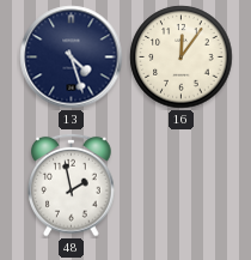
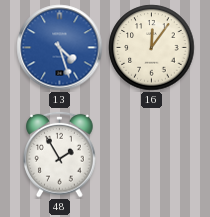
13 dial: navy -> blue (60, 48)
48: 1:58 -> 1:55 (60, 154)
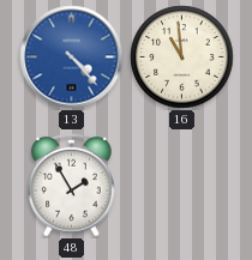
13: 4:27 -> 4:23 (72, 58)
16: 12:06 -> 10:59 (182, 58)
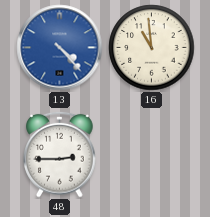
48: 1:55 -> 2:45 (60, 154)
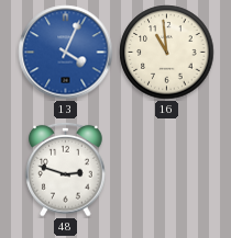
13: 4:23 -> 4:04 (66, 53)
48: 2:45 -> 2:48 (66, 169)
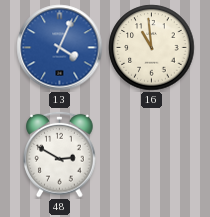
48: 2:48 -> 2:50 (60, 154)
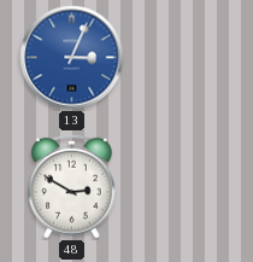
13: 4:04 -> 3:04 (72, 58)
16: 10:59 -> none (152, 48)
